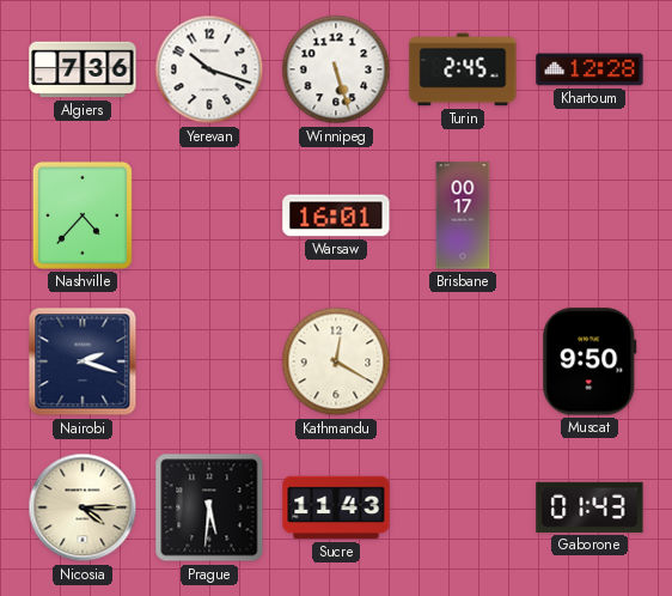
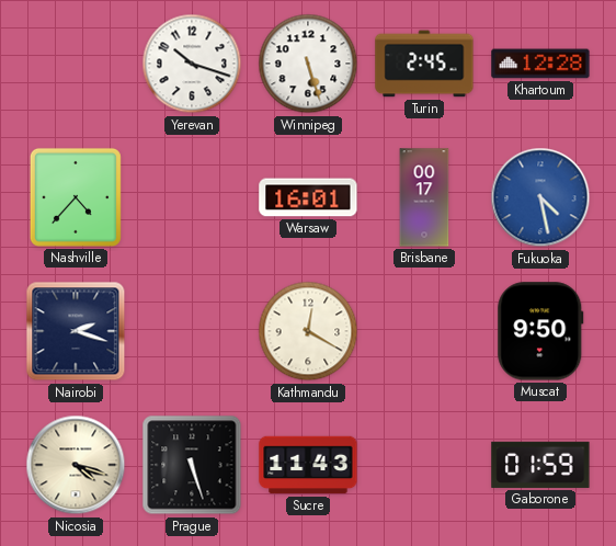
Algiers: 7:36 -> none (83, 69)
Fukuoka: none -> 4:28 (540, 197)
Nicosia: 4:15 -> 4:18 (76, 465)
Prague: 5:31 -> 5:27 (192, 465)
Gaborone: 01:43 -> 01:59 (540, 465)
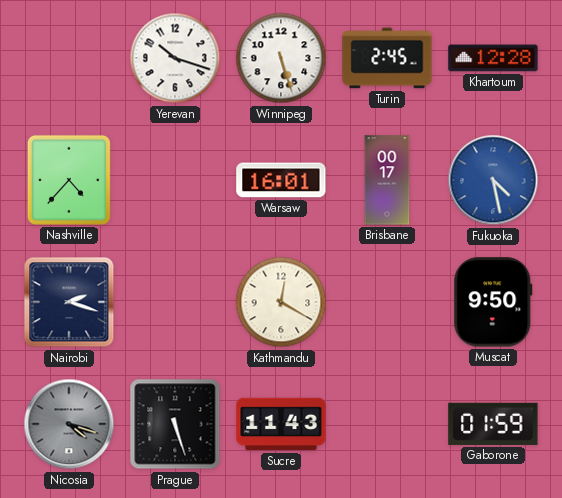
Nicosia dial: cream -> grey (69, 424)
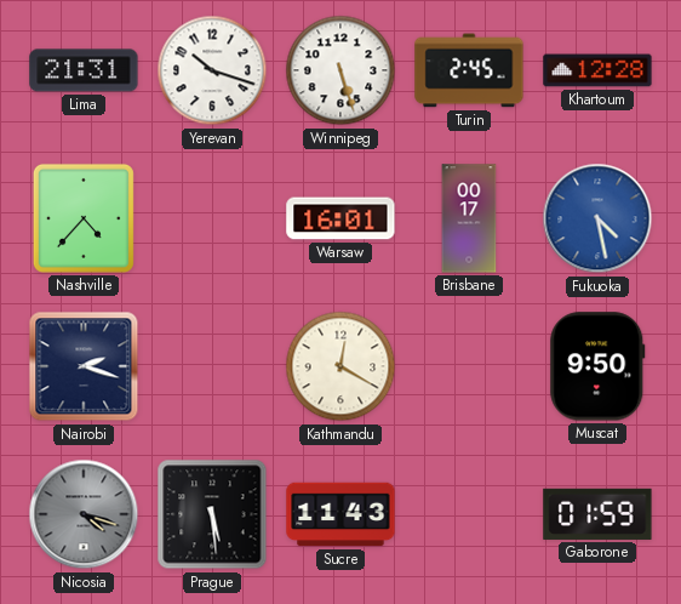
Lima: none -> 21:31 (84, 70)
Prague: 5:27 -> 5:29 (212, 514)
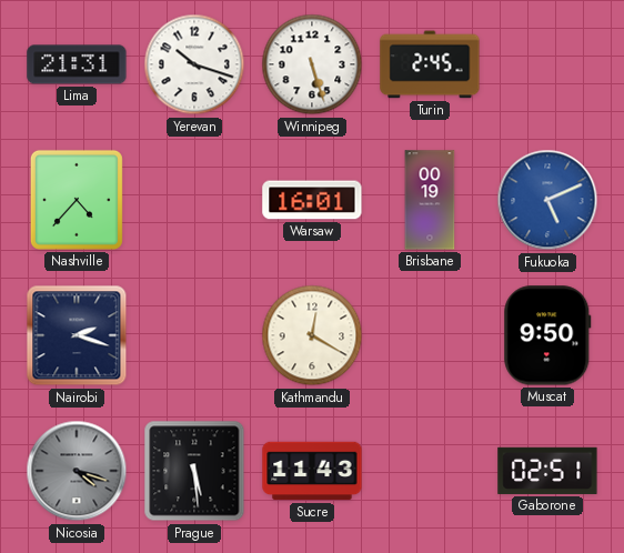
Khartoum: 12:28 -> none (597, 70)
Brisbane: 00:17 -> 00:19 (430, 200)
Fukuoka: 4:28 -> 5:11 (547, 200)
Gaborone: 01:59 -> 02:51 (547, 471)
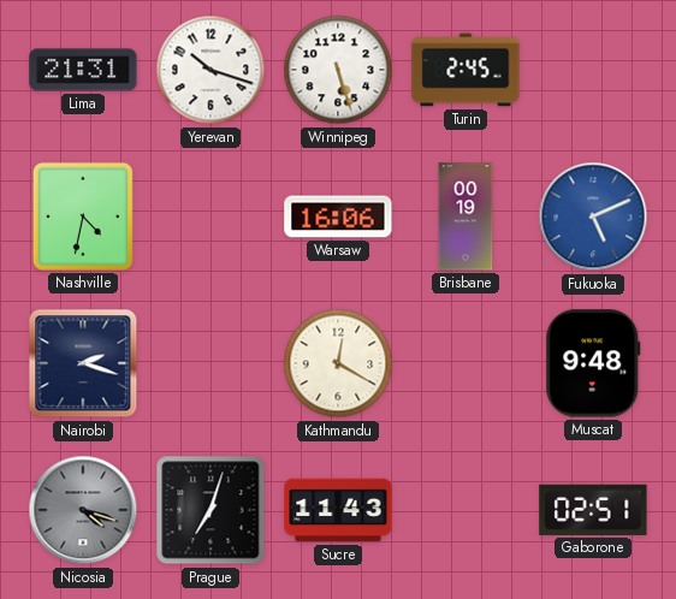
Nashville: 4:37 -> 4:32 (83, 217)
Warsaw: 16:01 -> 16:06 (338, 217)
Muscat: 9:50 -> 9:48 (593, 363)
Prague: 5:29 -> 7:03 (210, 510)
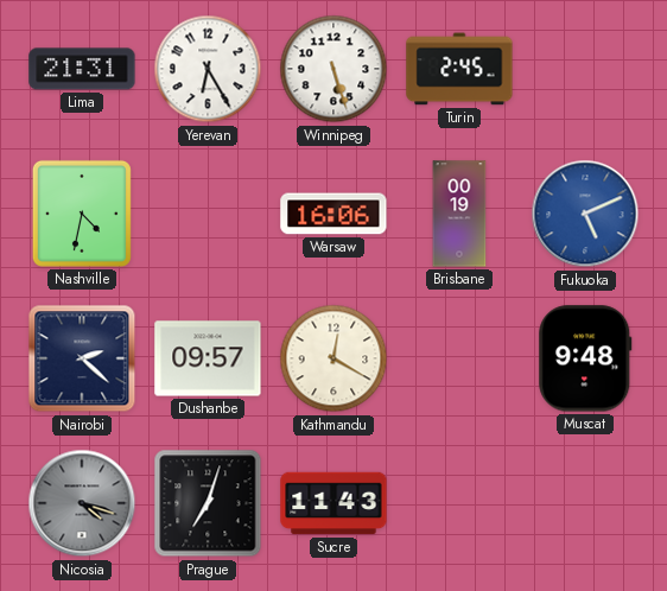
Yerevan: 10:18 -> 6:25 (208, 69)
Nairobi: 2:18 -> 2:22 (82, 358)
Dushanbe: none -> 09:57 (208, 358)
Gaborone: 02:51 -> none (593, 510)
